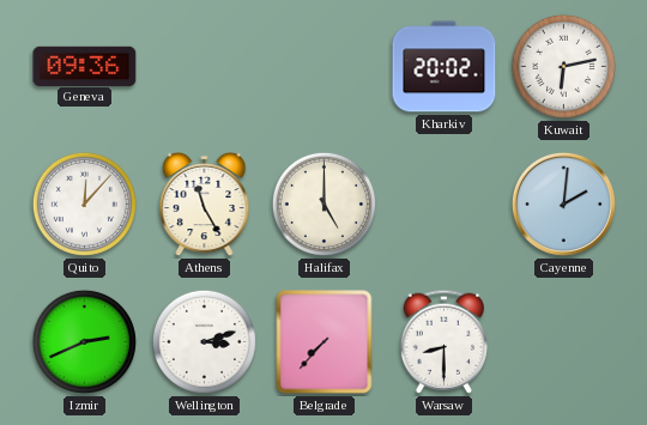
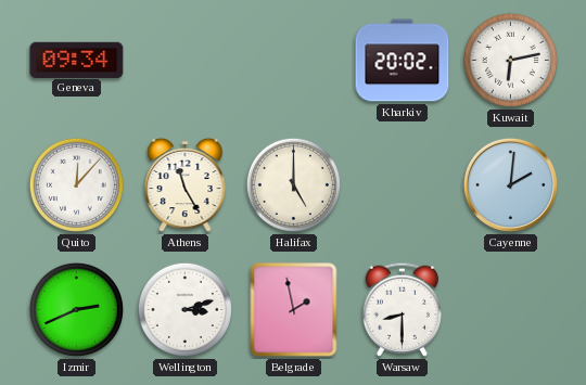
Geneva: 09:36 -> 09:34 (77, 60)
Belgrade: 7:37 -> 1:58 (294, 310)
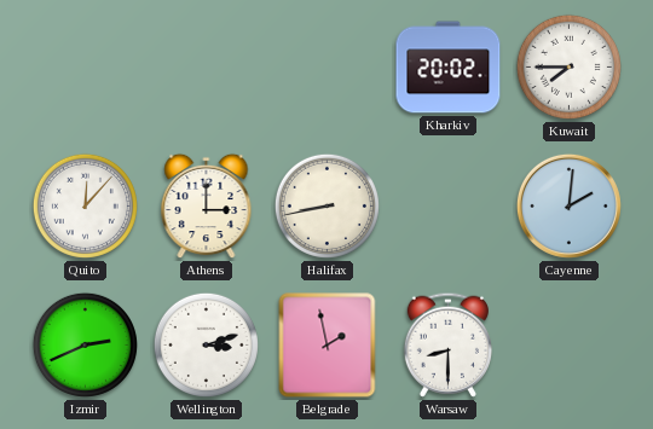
Geneva: 09:34 -> none (77, 60)
Kuwait: 6:13 -> 7:45 (568, 66)
Athens: 11:25 -> 3:00 (207, 207)
Halifax: 5:00 -> 8:43 (326, 205)
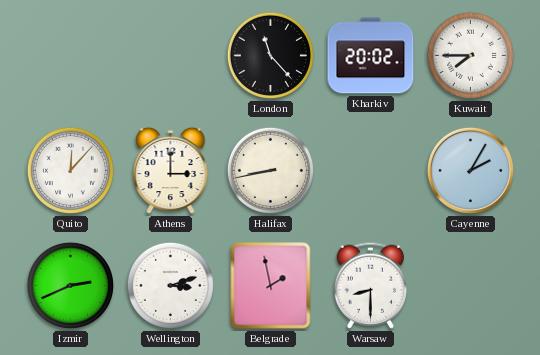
London: none -> 11:23 (270, 55)
Cayenne: 2:01 -> 2:05 (470, 170)
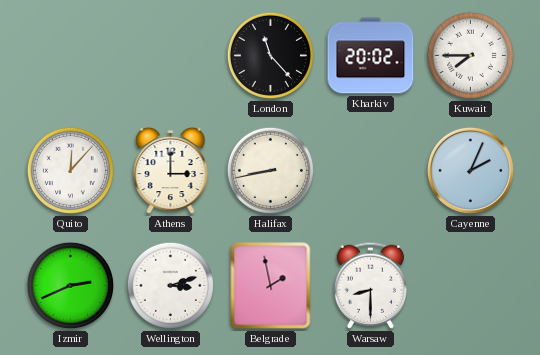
Cayenne: 2:05 -> 2:04 (470, 170)
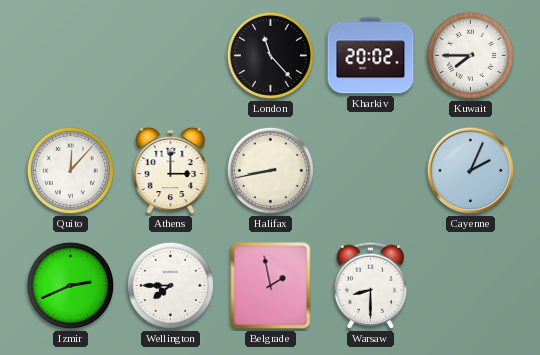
Wellington: 3:12 -> 7:45 (170, 285)
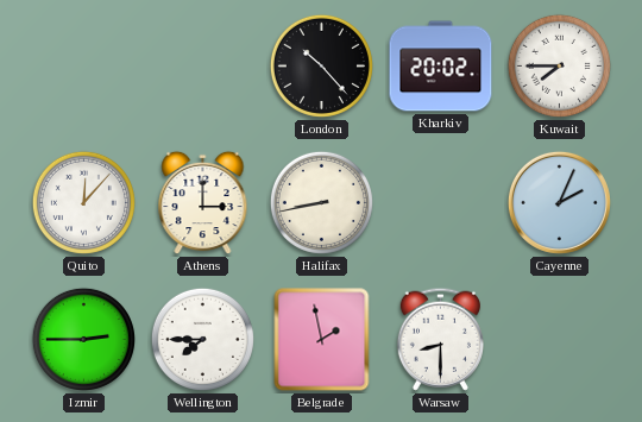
London: 11:23 -> 10:23 (321, 65)
Izmir: 2:41 -> 2:45 (83, 339)
